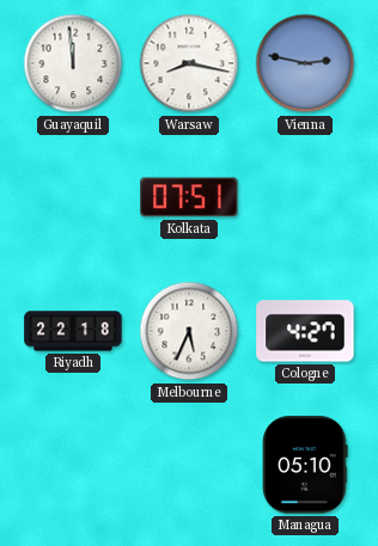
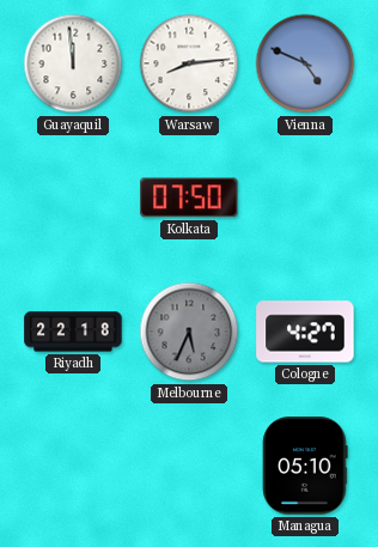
Warsaw: 8:17 -> 8:14 (189, 63)
Vienna: 2:47 -> 4:49 (305, 63)
Kolkata: 07:51 -> 07:50 (189, 197)
Melbourne dial: white -> grey (189, 332)
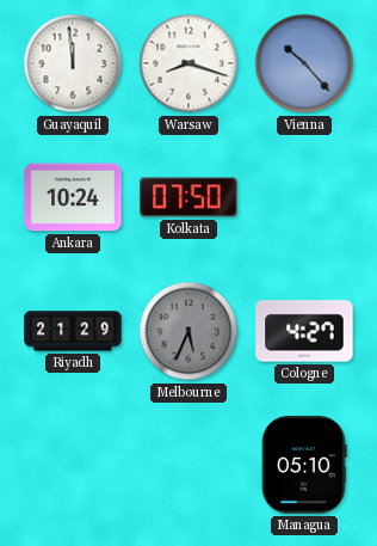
Warsaw: 8:14 -> 8:18 (188, 63)
Vienna: 4:49 -> 10:23 (304, 63)
Ankara: none -> 10:24 (73, 197)
Riyadh: 22:18 -> 21:29 (73, 331)
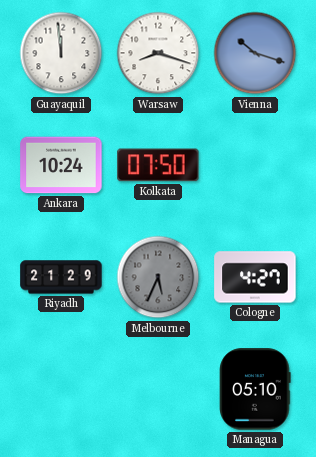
Vienna: 10:23 -> 10:18 (255, 53)
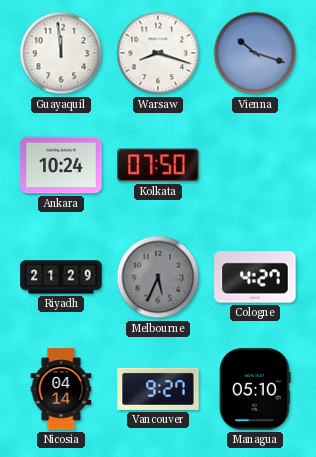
Nicosia: none -> 04:14 (61, 389)
Vancouver: none -> 9:27 (158, 389)
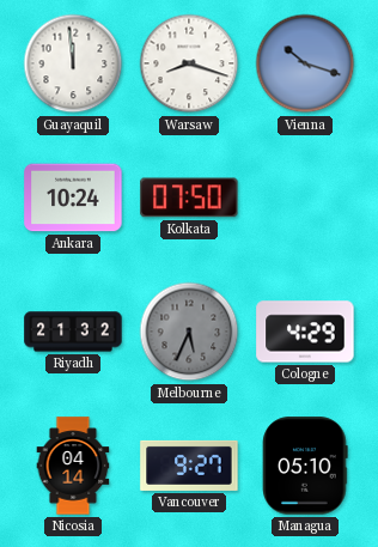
Riyadh: 21:29 -> 21:32 (73, 332)
Cologne: 4:27 -> 4:29 (305, 332)
